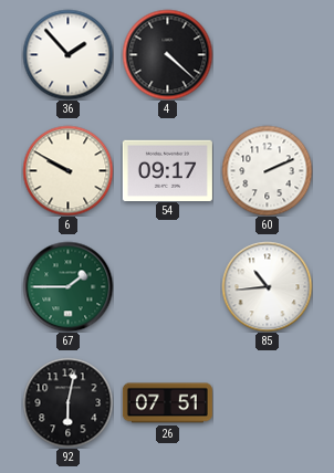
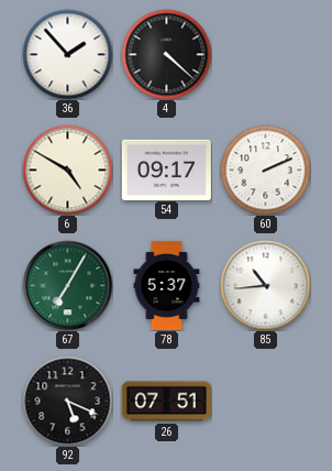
6: 9:50 -> 4:50 (67, 169)
67: 1:45 -> 7:05 (67, 285)
78: none -> 5:37 (167, 285)
92: 6:02 -> 5:19 (67, 401)
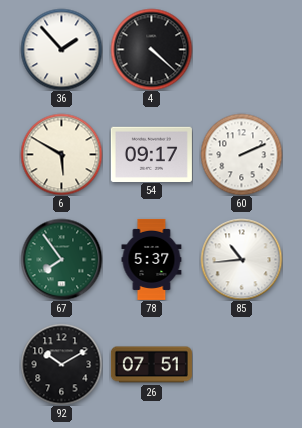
6: 4:50 -> 5:50 (61, 154)
67: 7:05 -> 7:54 (61, 259)
92: 5:19 -> 10:10 (61, 364)
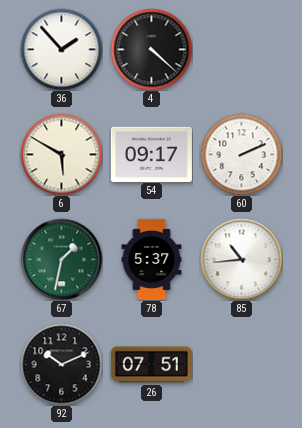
67: 7:54 -> 1:32 (61, 259)
92: 10:10 -> 10:11 (61, 364)
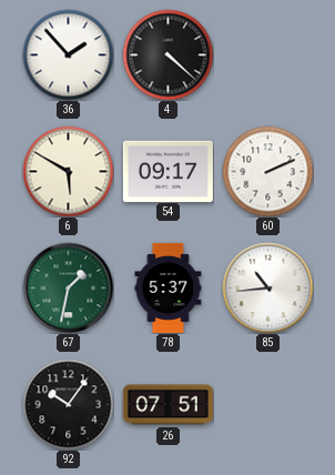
92: 10:11 -> 10:06 (68, 404)
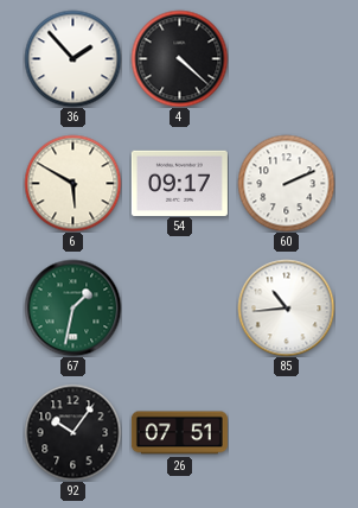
78: 5:37 -> none (169, 287)
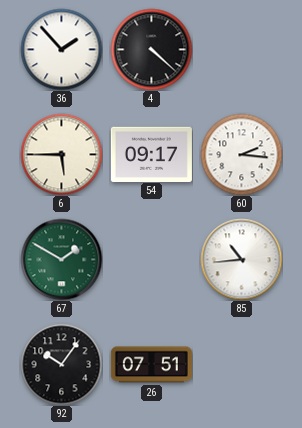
6: 5:50 -> 5:45 (61, 154)
60: 2:11 -> 2:16 (241, 154)
67: 1:32 -> 1:50 (61, 259)
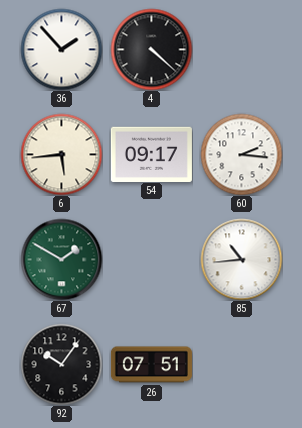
6: 5:45 -> 5:44 (61, 154)
